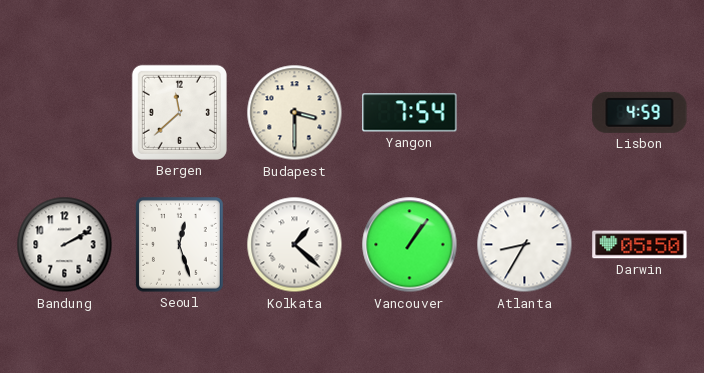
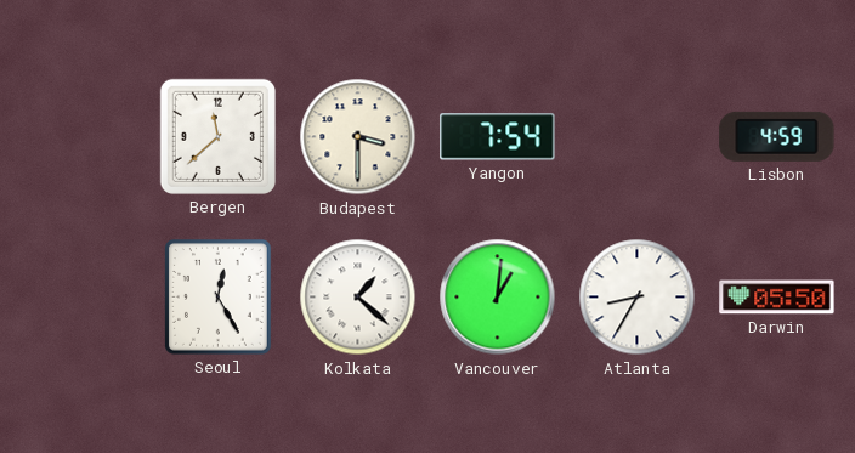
Bandung: 2:10 -> none (65, 245)
Seoul: 12:27 -> 12:25 (217, 298)
Vancouver: 1:06 -> 1:01 (498, 298)
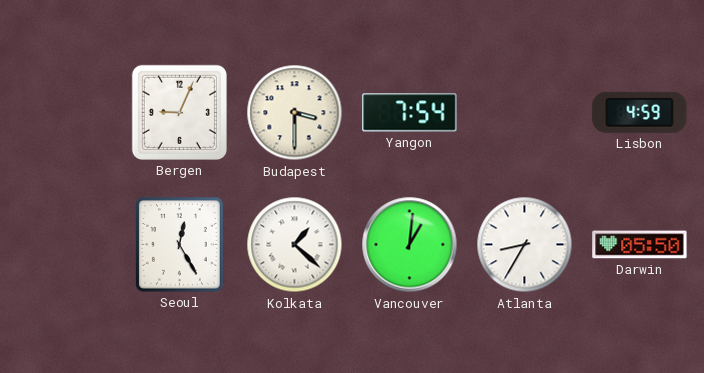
Bergen: 11:38 -> 9:04 (179, 112)
